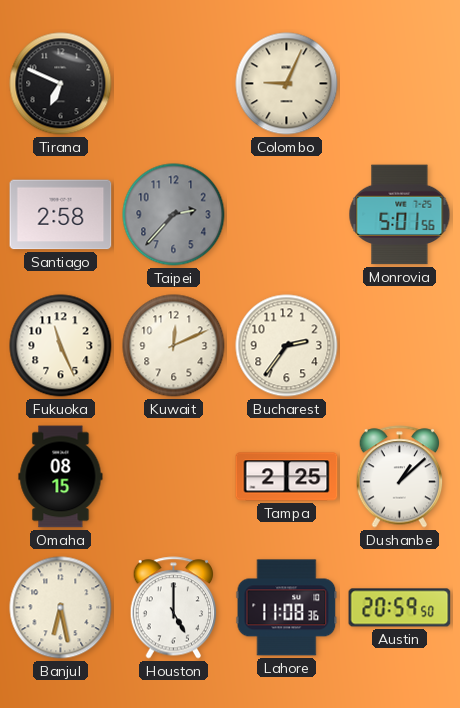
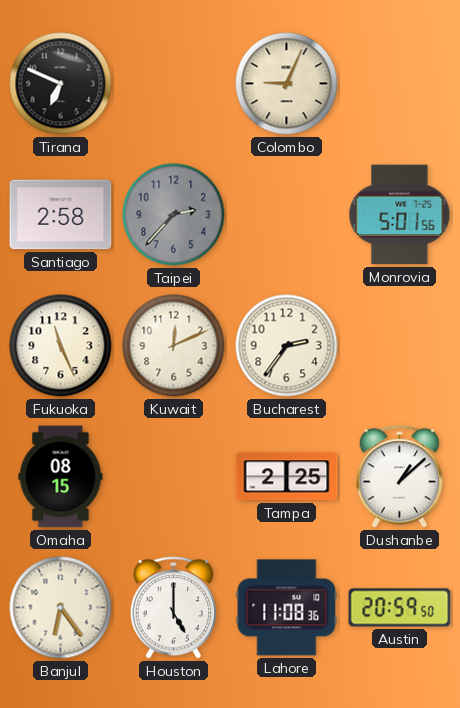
Banjul: 6:28 -> 6:24 (61, 608)
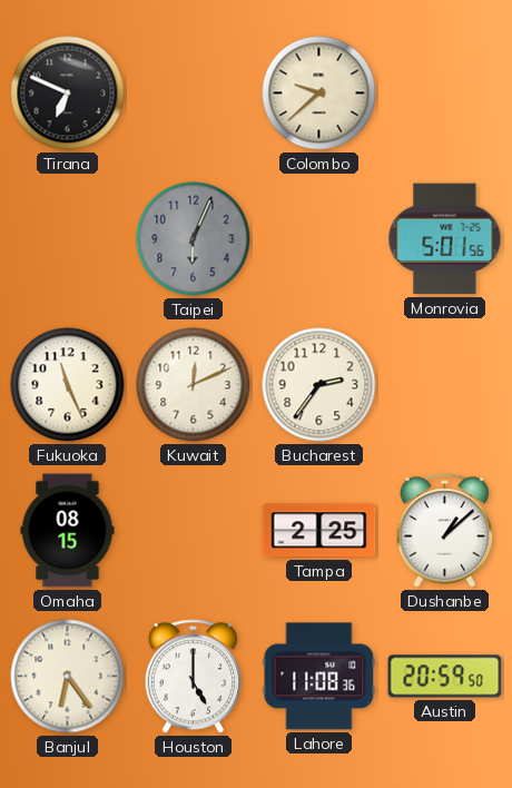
Colombo: 9:04 -> 9:38 (319, 93)
Santiago: 2:58 -> none (61, 215)
Taipei: 2:37 -> 6:04 (194, 239)
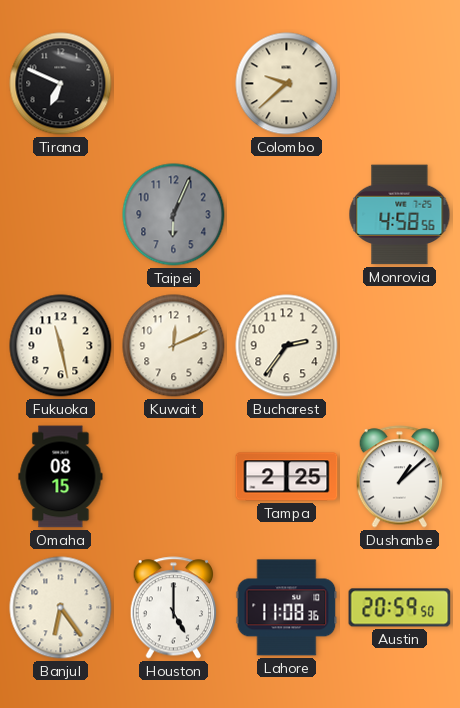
Monrovia: 5:01 -> 4:58 (400, 215)
Fukuoka: 11:26 -> 11:28 (61, 346)
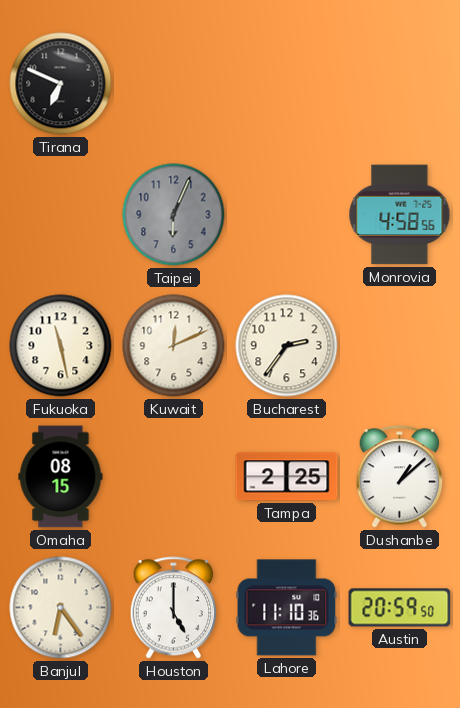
Colombo: 9:38 -> none (287, 84)
Lahore: 11:08 -> 11:10 (287, 608)
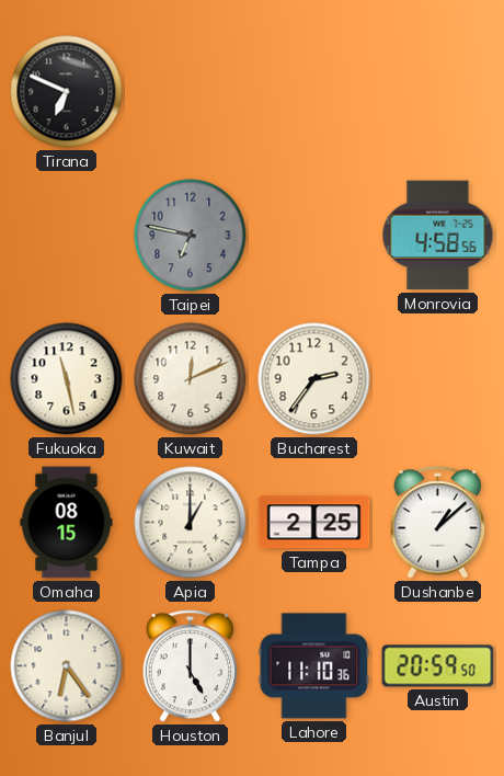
Taipei: 6:04 -> 6:47 (191, 236)
Apia: none -> 1:00 (191, 523)
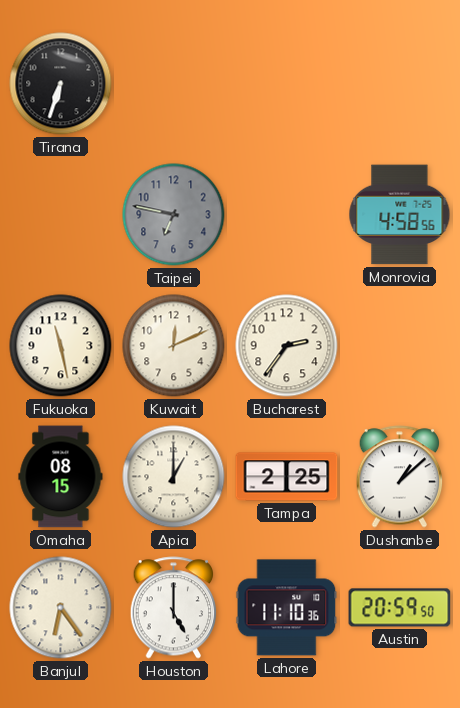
Tirana: 6:49 -> 6:33 (61, 84)
